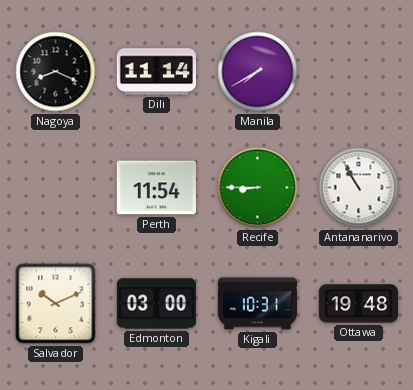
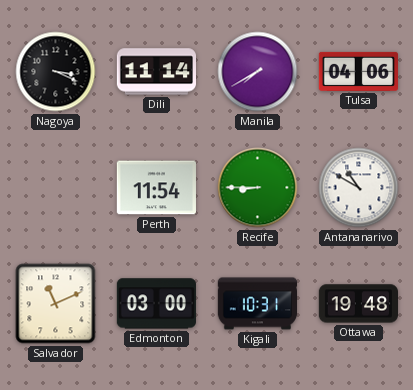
Nagoya: 8:19 -> 3:19 (56, 72)
Tulsa: none -> 04:06 (358, 71)
Antananarivo: 10:55 -> 10:50 (359, 188)
Salvador: 10:11 -> 11:11 (56, 304)
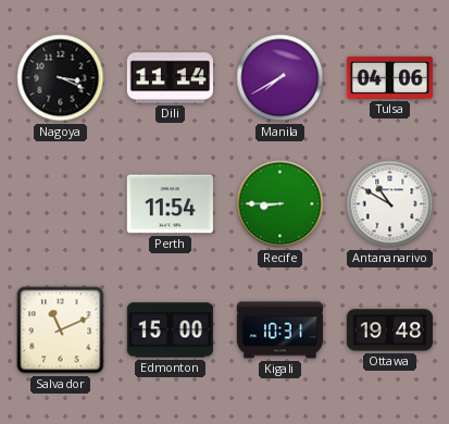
Edmonton: 03:00 -> 15:00 (170, 331)
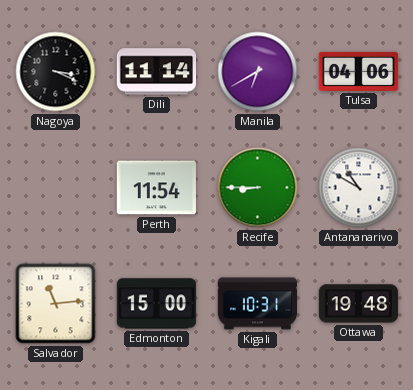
Manila: 7:40 -> 6:40 (258, 72)
Salvador: 11:11 -> 11:14 (56, 304)
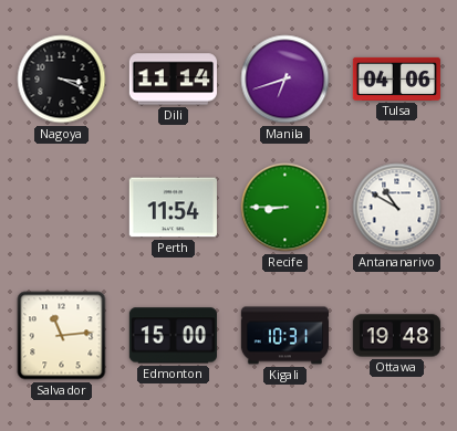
Manila: 6:40 -> 6:42 (285, 80)
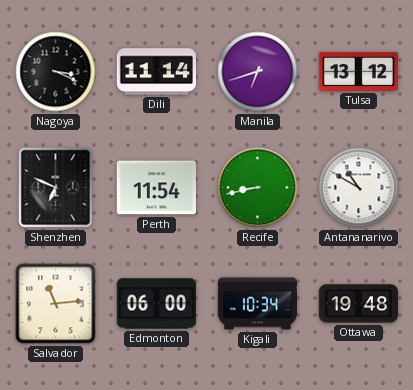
Tulsa: 04:06 -> 13:12 (358, 71)
Shenzhen: none -> 6:49 (56, 188)
Recife: 8:45 -> 8:43 (258, 188)
Edmonton: 15:00 -> 06:00 (156, 304)
Kigali: 10:31 -> 10:34 (257, 304)
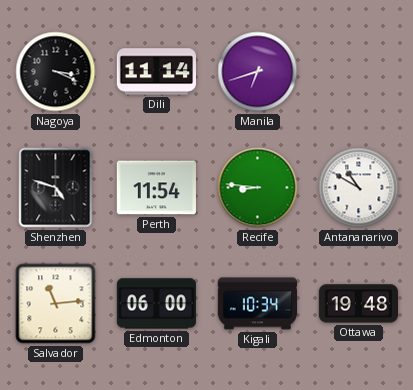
Tulsa: 13:12 -> none (358, 71)
Shenzhen: 6:49 -> 4:48 (56, 188)
Recife: 8:43 -> 8:46 (258, 188)
